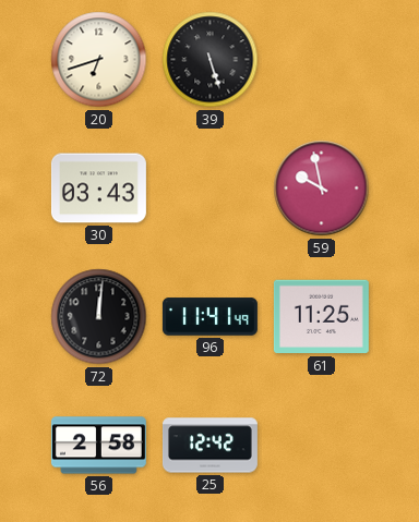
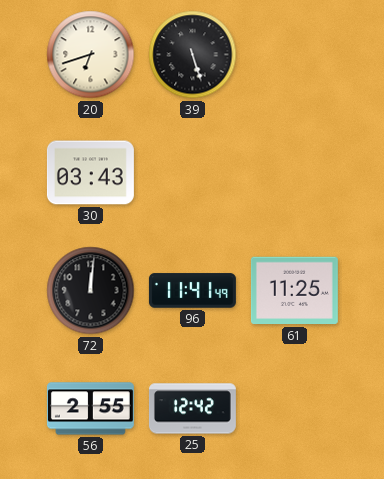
59: 9:58 -> none (322, 189)
56: 2:58 -> 2:55 (90, 409)
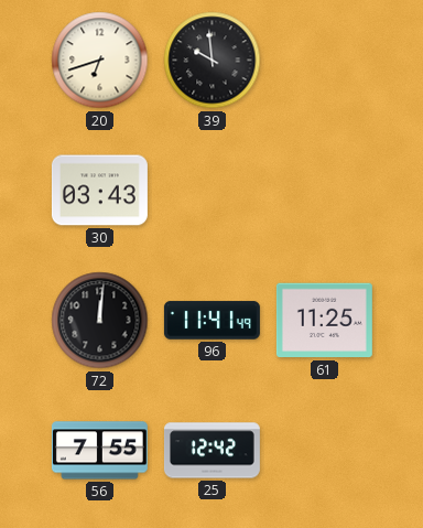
39: 5:27 -> 9:59 (213, 61)
56: 2:55 -> 7:55 (99, 451)
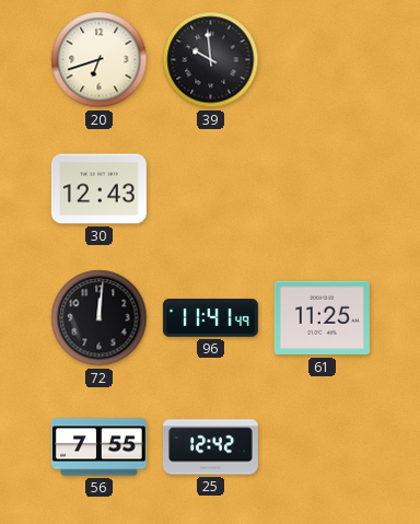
30: 03:43 -> 12:43 (98, 189)
